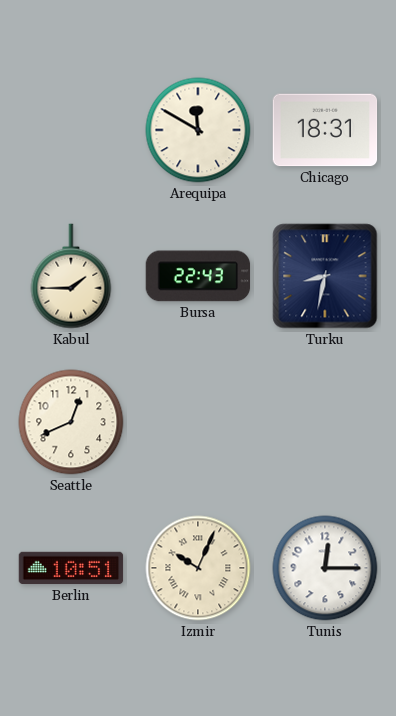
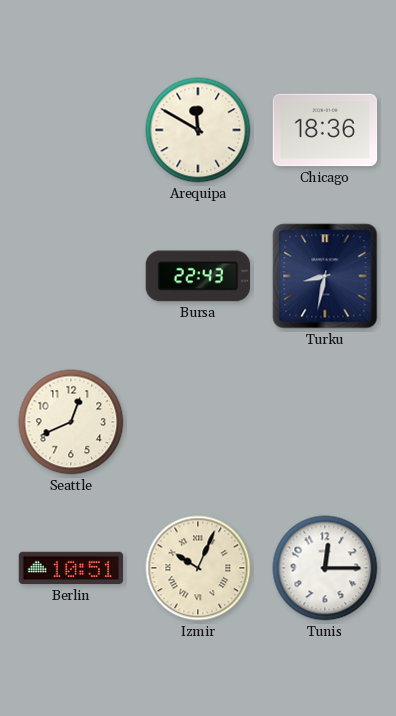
Chicago: 18:31 -> 18:36 (325, 130)
Kabul: 1:45 -> none (71, 276)
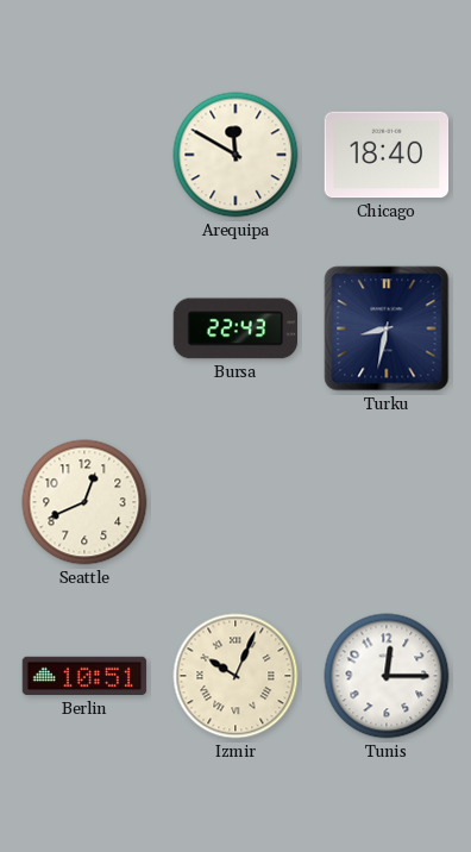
Chicago: 18:36 -> 18:40 (387, 155)
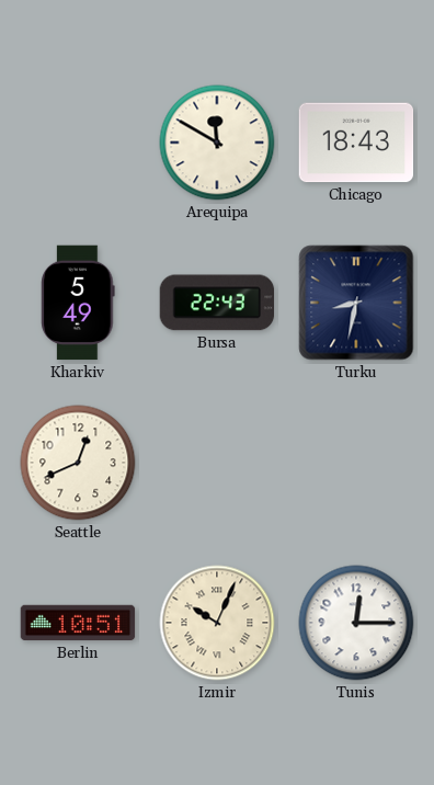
Chicago: 18:40 -> 18:43 (356, 143)
Kharkiv: none -> 5:49 (78, 303)
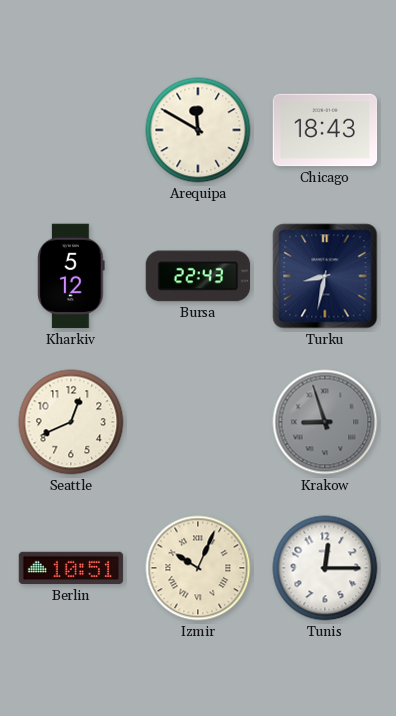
Kharkiv: 5:49 -> 5:12 (71, 276)
Krakow: none -> 8:57 (325, 422)
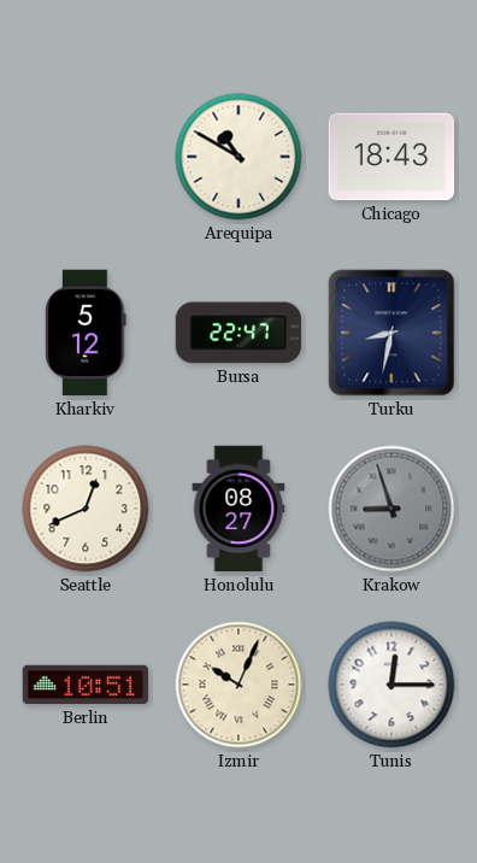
Arequipa: 11:50 -> 10:50 (238, 157)
Bursa: 22:43 -> 22:47 (238, 333)
Honolulu: none -> 08:27 (238, 509)
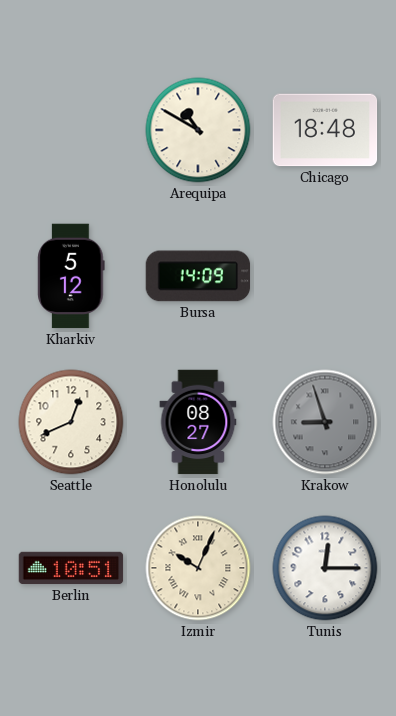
Chicago: 18:43 -> 18:48 (325, 130)
Bursa: 22:47 -> 14:09 (198, 276)
Turku: 8:32 -> none (391, 333)
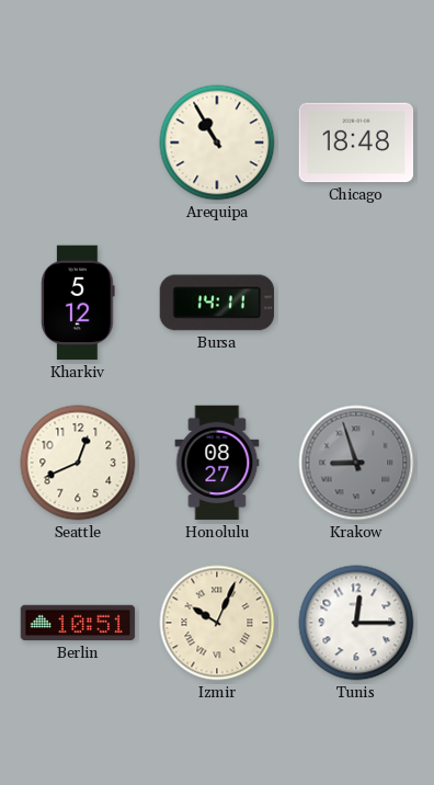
Arequipa: 10:50 -> 10:55 (217, 143)
Bursa: 14:09 -> 14:11 (217, 303)
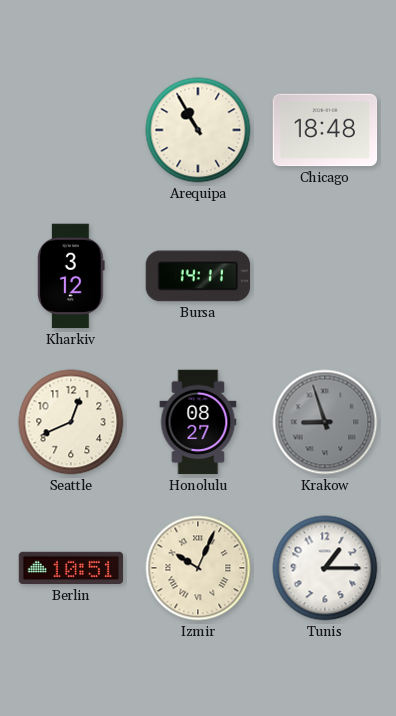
Kharkiv: 5:12 -> 3:12 (71, 276)
Tunis: 12:15 -> 1:15 (325, 568)
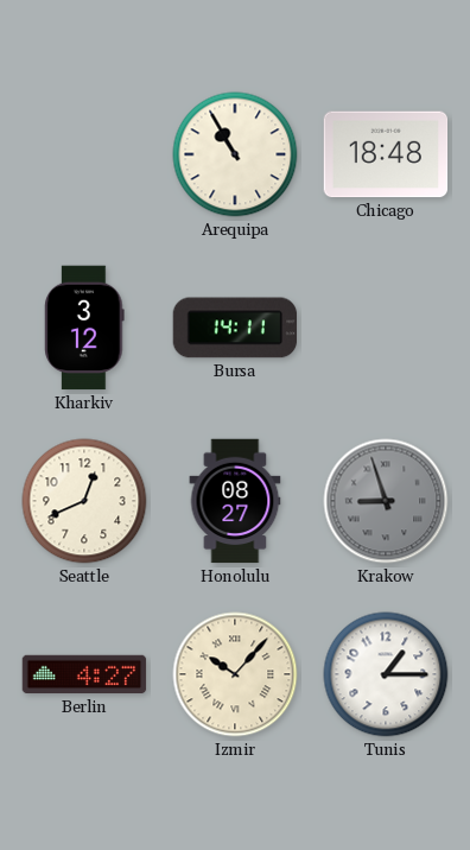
Berlin: 10:51 -> 4:27 (84, 674)
Izmir: 10:04 -> 10:07 (235, 674)
